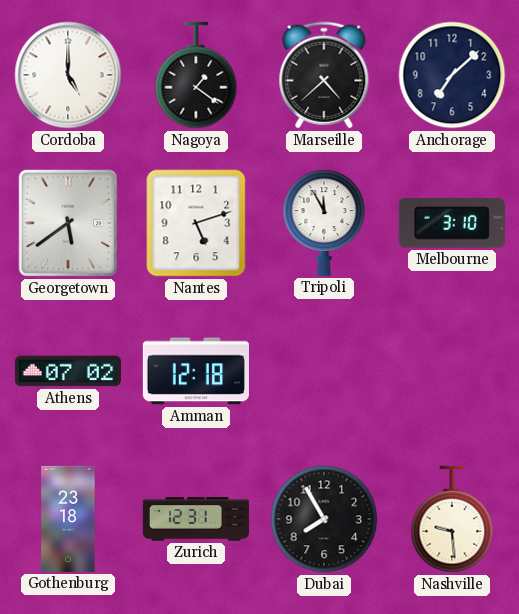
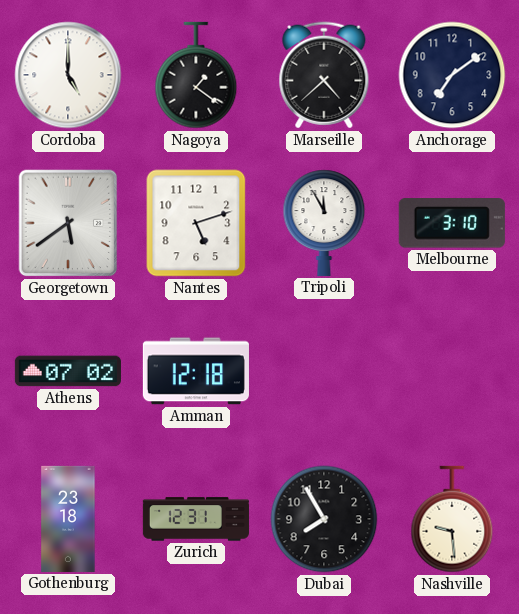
Anchorage: 7:08 -> 7:09 (452, 75)
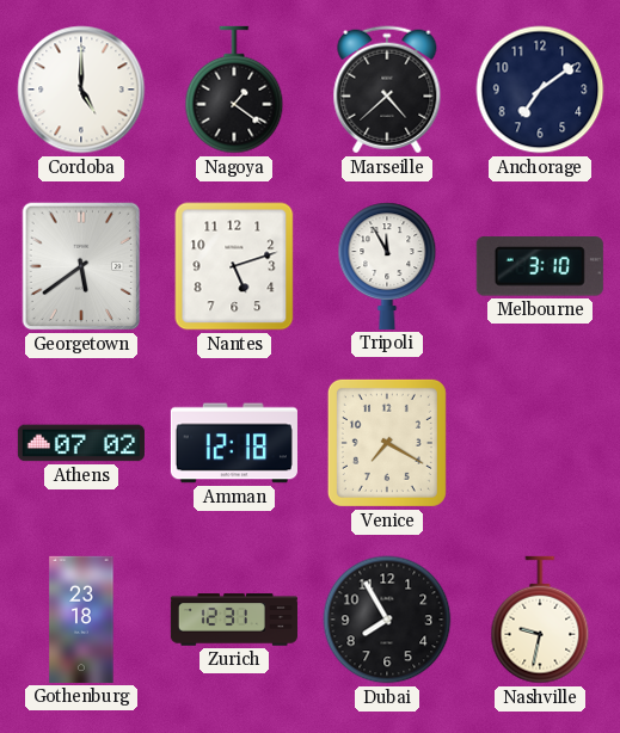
Venice: none -> 7:20 (387, 443)
Nashville: 9:29 -> 9:32 (540, 620)
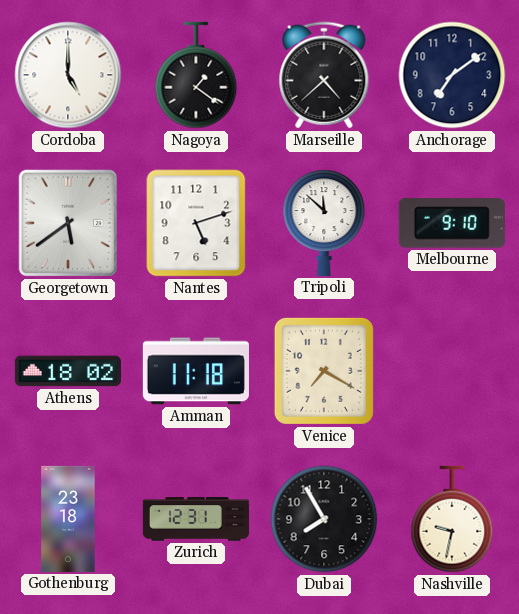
Tripoli: 11:55 -> 11:52 (324, 223)
Melbourne: 3:10 -> 9:10 (452, 223)
Athens: 07:02 -> 18:02 (68, 371)
Amman: 12:18 -> 11:18 (196, 371)
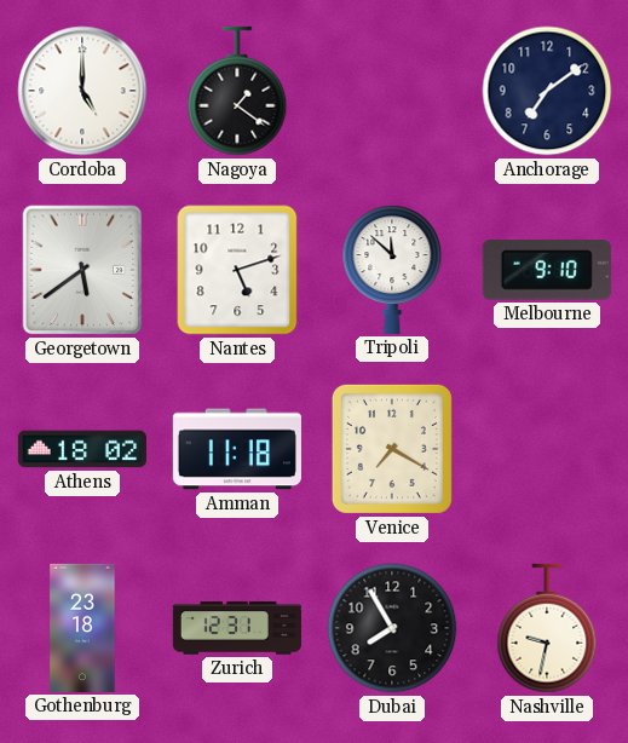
Marseille: 4:38 -> none (324, 75)
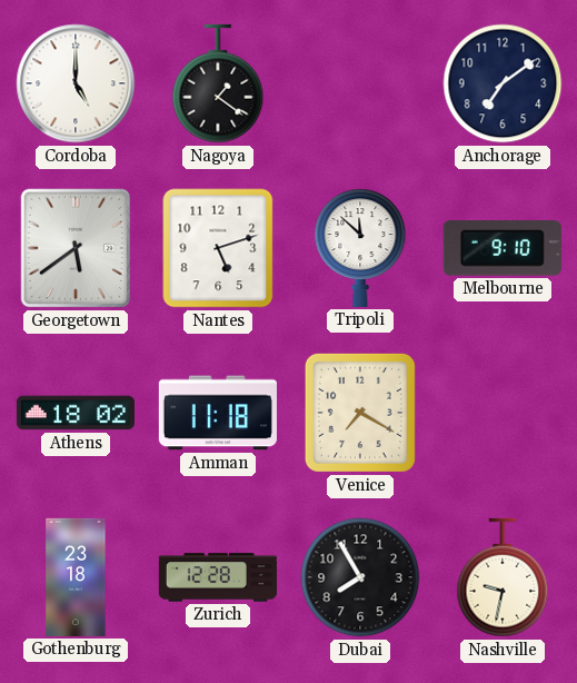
Zurich: 12:31 -> 12:28 (218, 577)
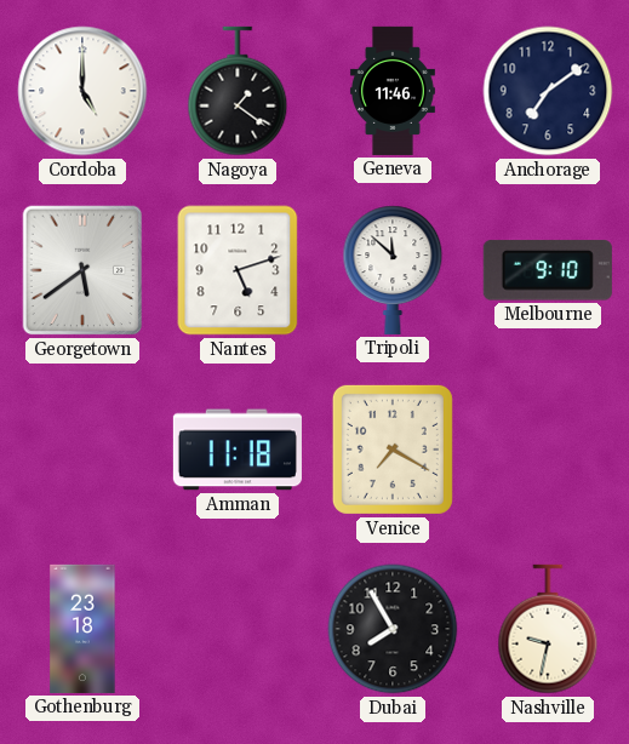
Geneva: none -> 11:46 (393, 91)
Athens: 18:02 -> none (76, 413)
Zurich: 12:28 -> none (218, 577)
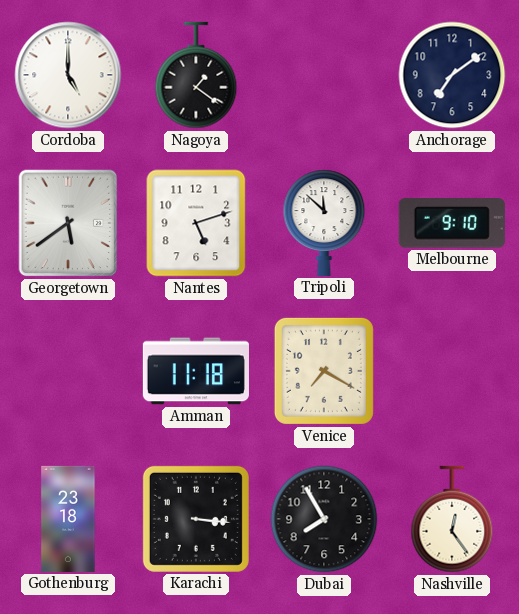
Geneva: 11:46 -> none (393, 91)
Karachi: none -> 3:16 (196, 519)
Nashville: 9:32 -> 12:24 (452, 519)
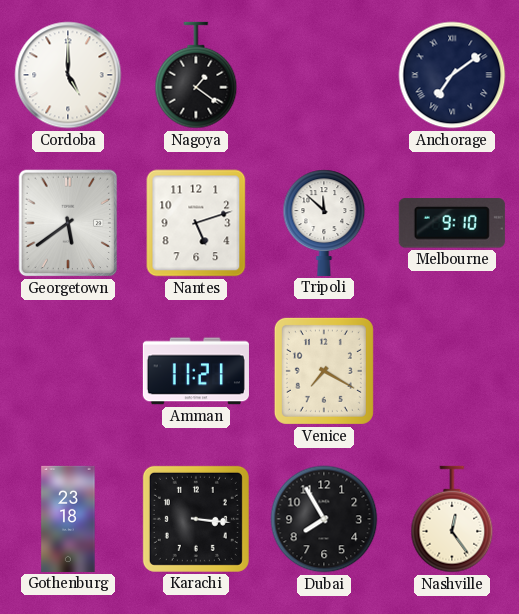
Anchorage numerals: Arabic -> Roman (452, 75)
Amman: 11:18 -> 11:21 (196, 371)
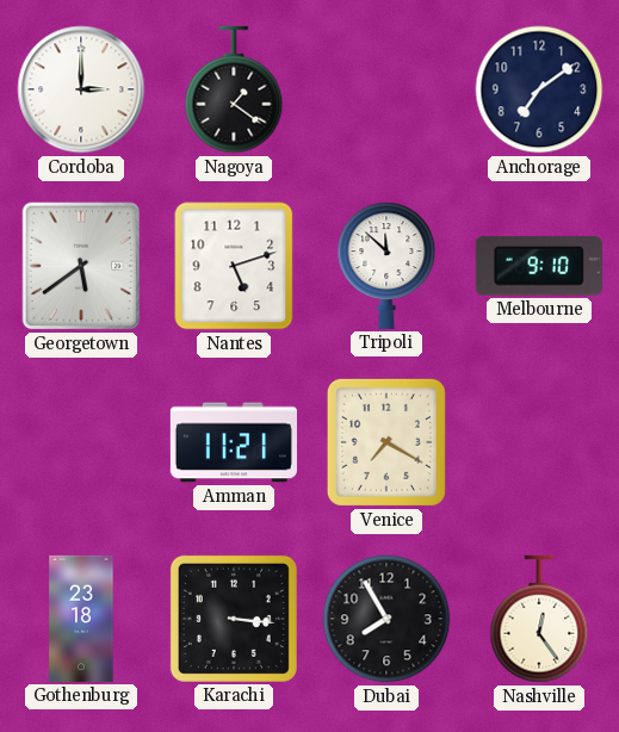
Cordoba: 5:00 -> 3:00 (81, 89)
Anchorage numerals: Roman -> Arabic (539, 89)
